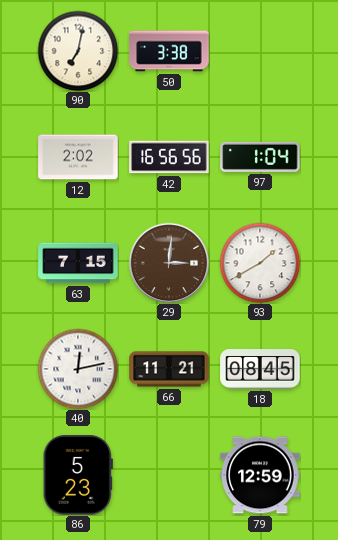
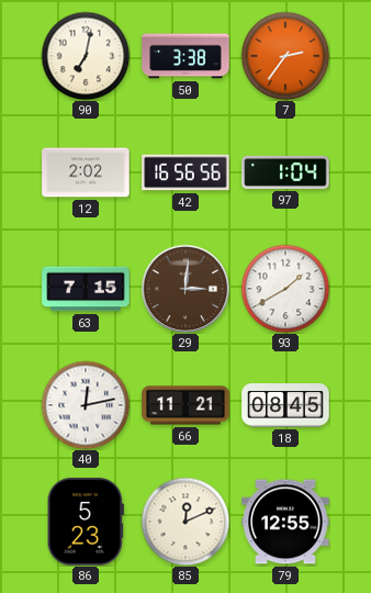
7: none -> 2:36 (285, 56)
85: none -> 12:11 (185, 522)
79: 12:59 -> 12:55 (285, 522)
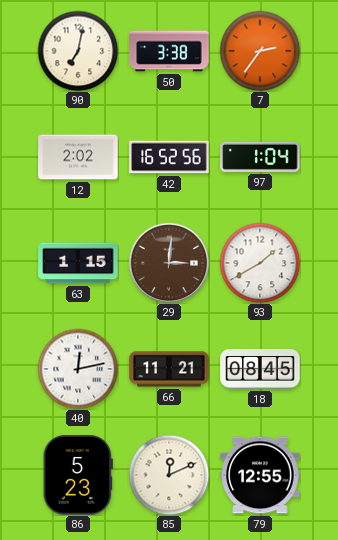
42: 16:56 -> 16:52 (169, 157)
63: 7:15 -> 1:15 (78, 263)
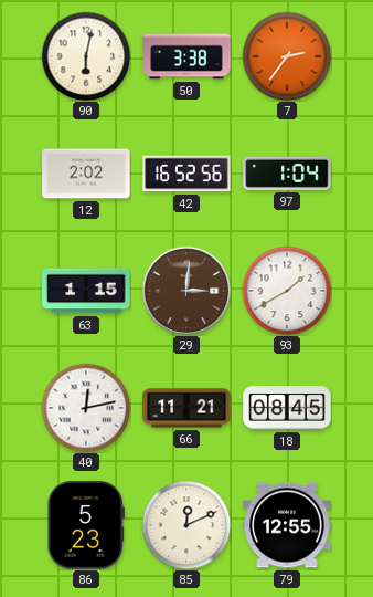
90: 7:02 -> 6:02 (86, 56)
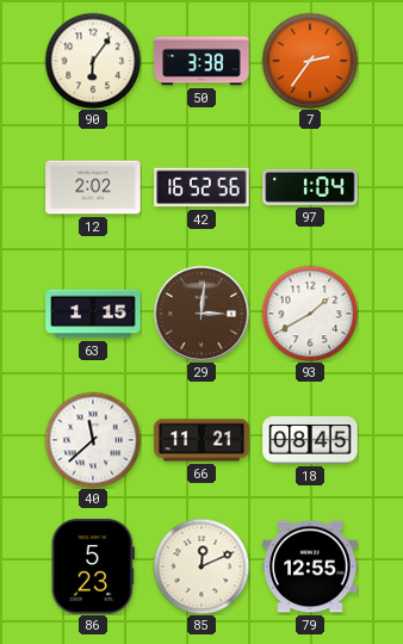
90: 6:02 -> 6:06 (93, 61)
40: 12:13 -> 11:38 (93, 440)
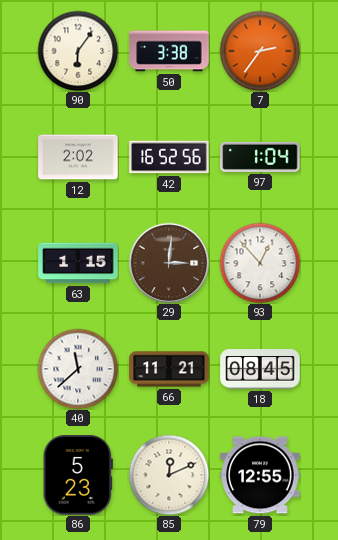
93: 1:40 -> 12:53 (260, 263)
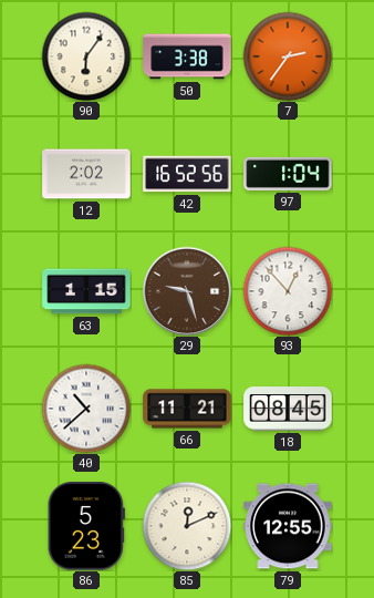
29: 3:01 -> 9:27 (187, 291)
40: 11:38 -> 10:38 (86, 409)
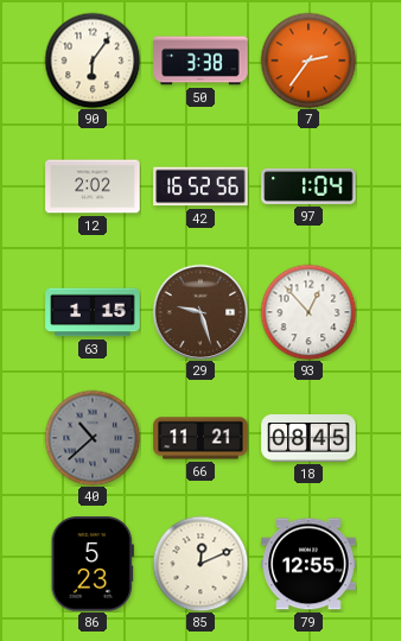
40 dial: white -> grey (93, 438)
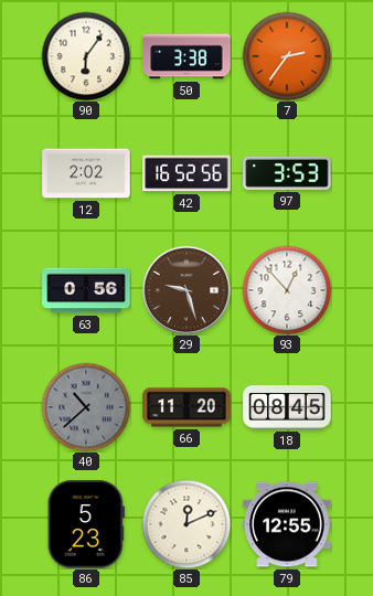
97: 1:04 -> 3:53 (287, 173)
63: 1:15 -> 0:56 (86, 290)
66: 11:21 -> 11:20 (186, 407)
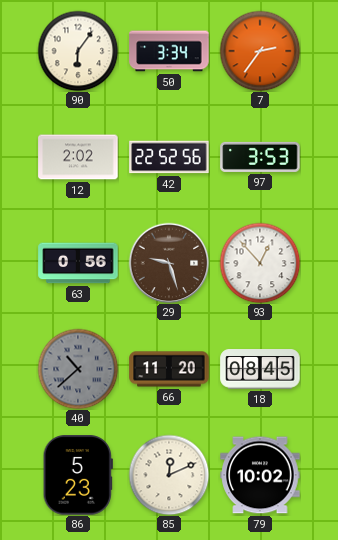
50: 3:38 -> 3:34 (169, 51)
42: 16:52 -> 22:52 (169, 157)
79: 12:55 -> 10:02 (260, 475)
